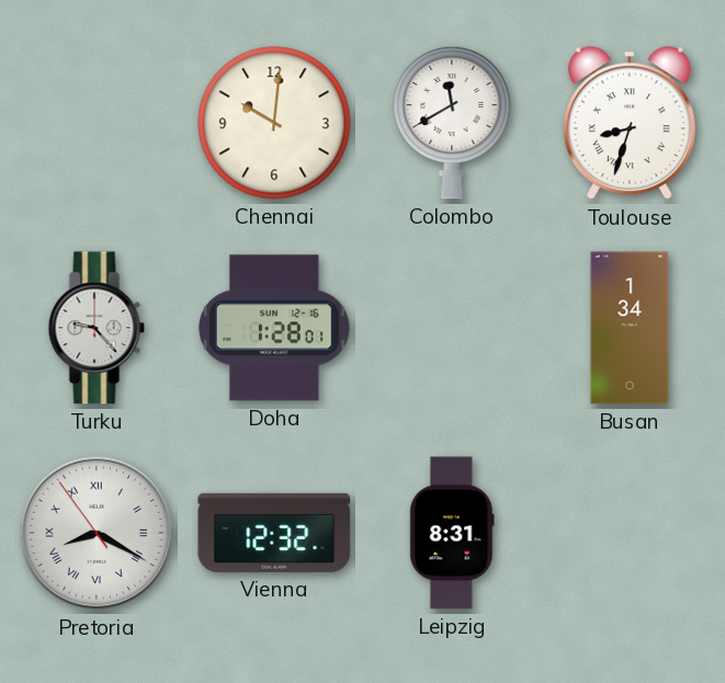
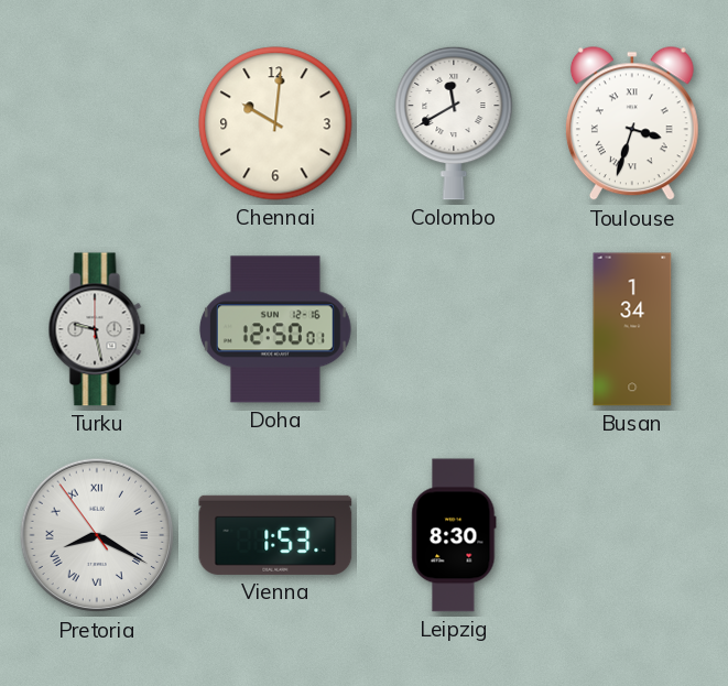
Toulouse: 8:33 -> 3:33 (632, 124)
Turku: 9:23 -> 9:28 (97, 329)
Doha: 1:28 -> 12:50 (276, 329)
Vienna: 12:32 -> 1:53 (275, 535)
Leipzig: 8:31 -> 8:30 (454, 535)
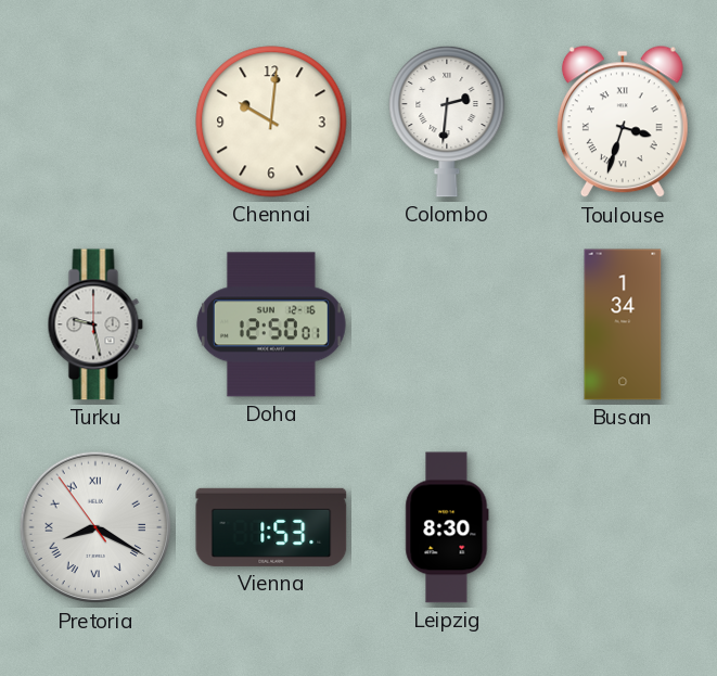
Colombo: 11:40 -> 2:31 (447, 122)
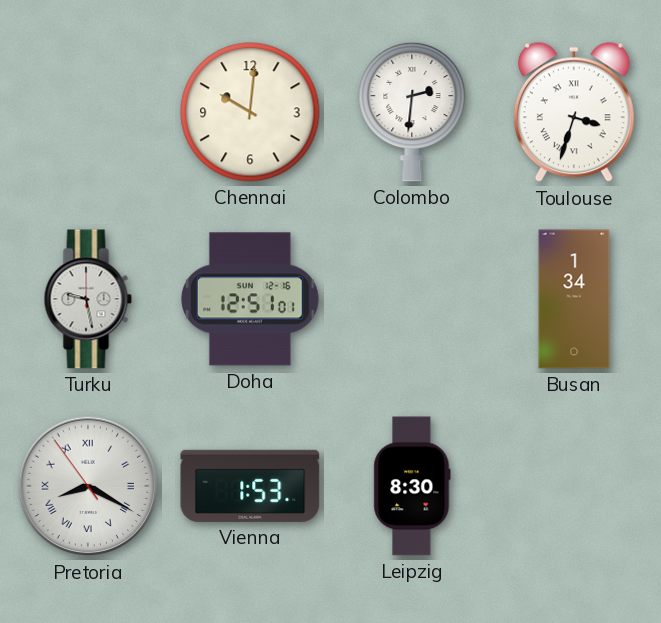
Doha: 12:50 -> 12:51 (251, 299)
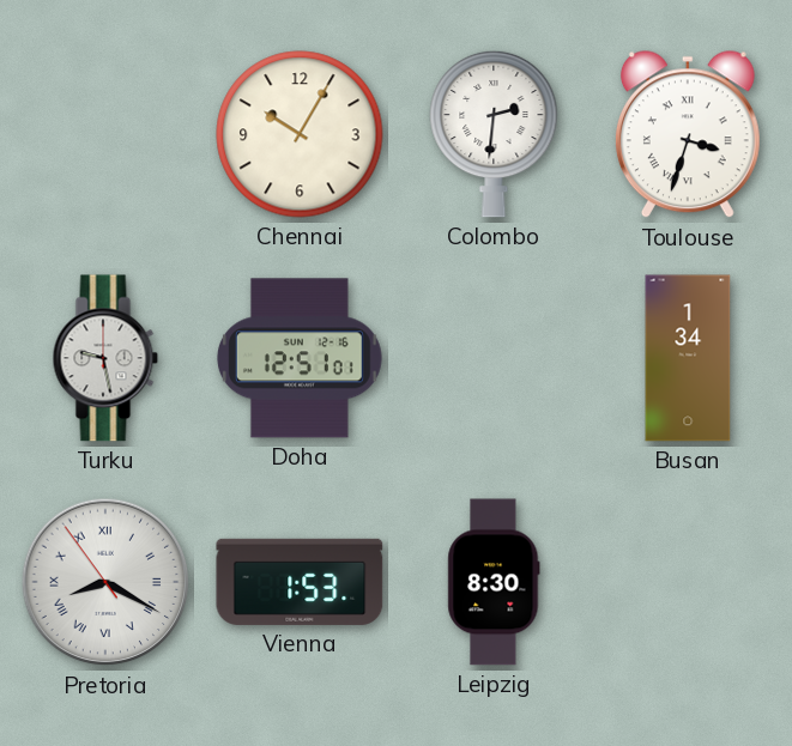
Chennai: 10:01 -> 10:05 (300, 134)
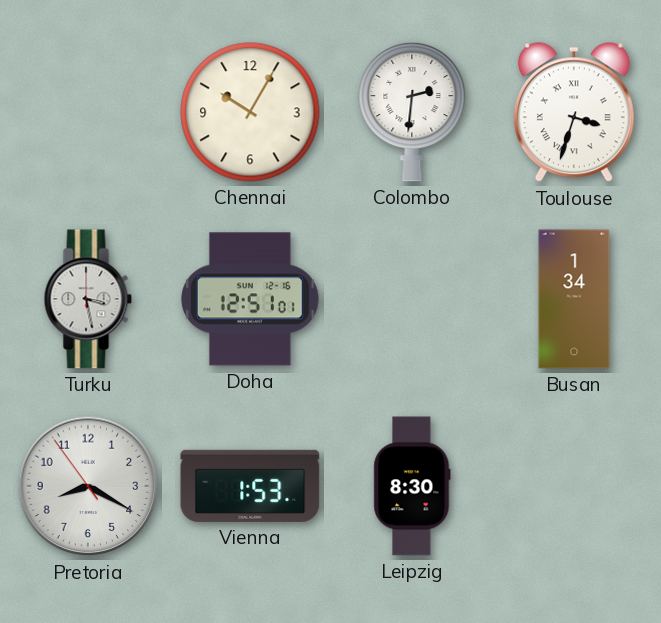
Turku: 9:28 -> 3:28 (88, 299)
Pretoria numerals: Roman -> Arabic (88, 486)
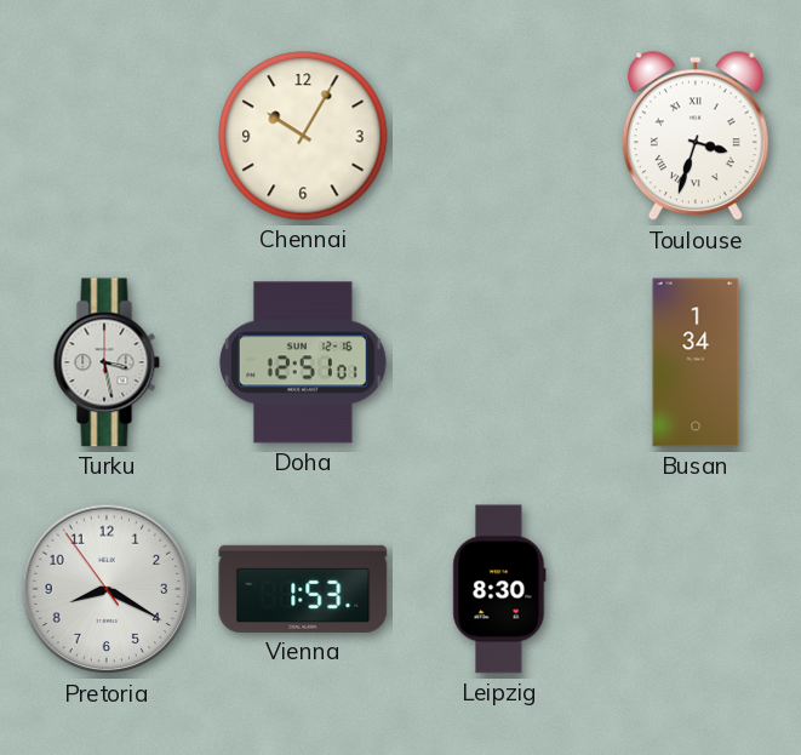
Colombo: 2:31 -> none (412, 112)
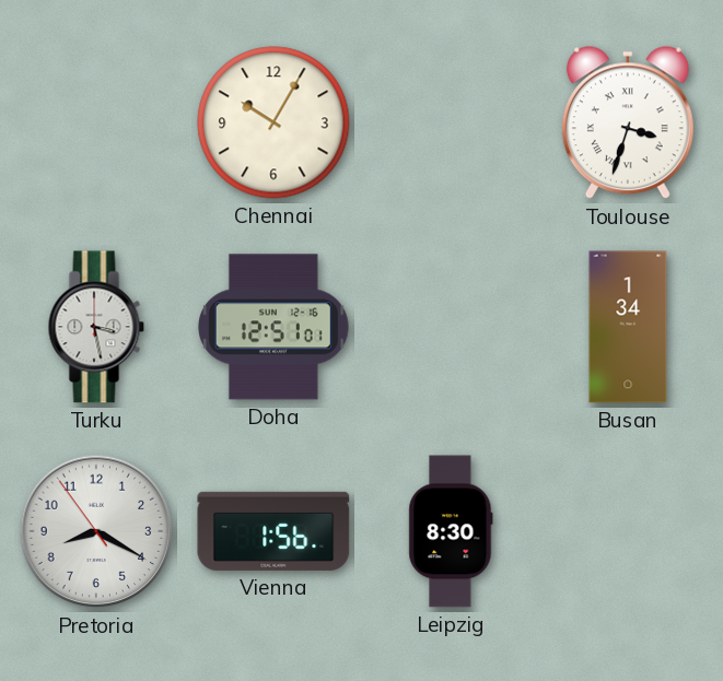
Vienna: 1:53 -> 1:56 (273, 531)
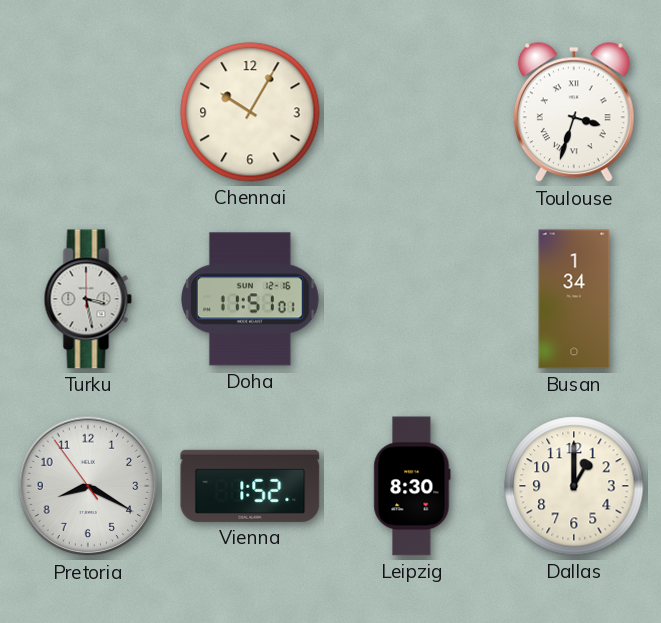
Doha: 12:51 -> 11:51 (251, 299)
Vienna: 1:56 -> 1:52 (250, 486)
Dallas: none -> 1:00 (574, 486)
